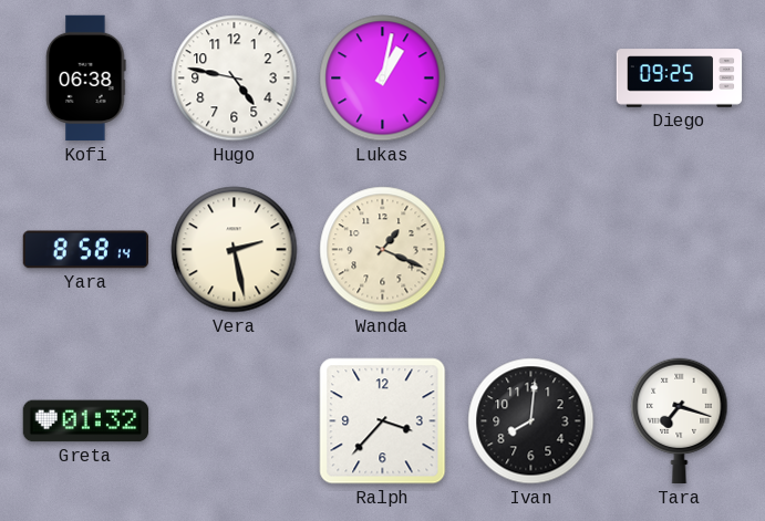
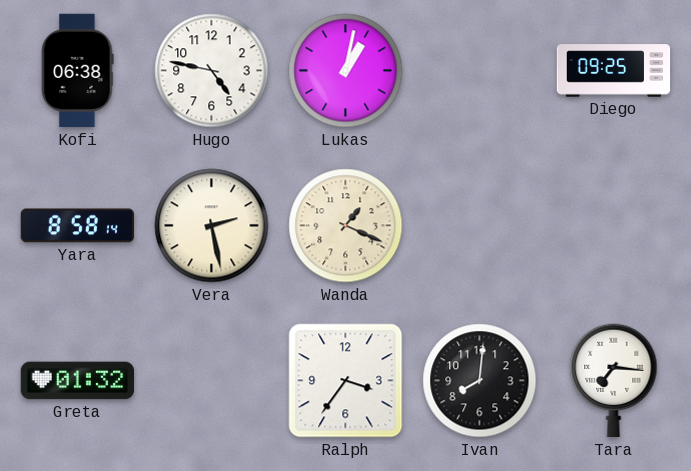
Ralph: 3:37 -> 3:36 (346, 381)
Tara: 7:18 -> 7:16 (614, 381)
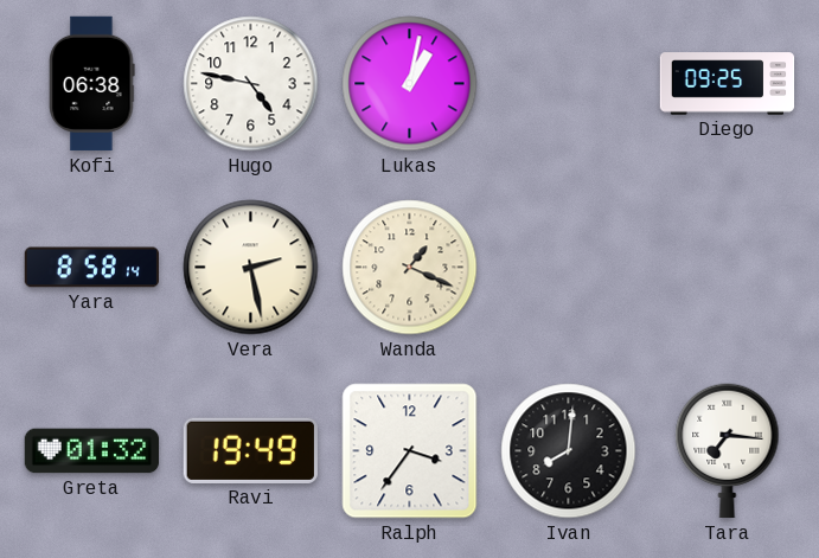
Ravi: none -> 19:49 (250, 450)
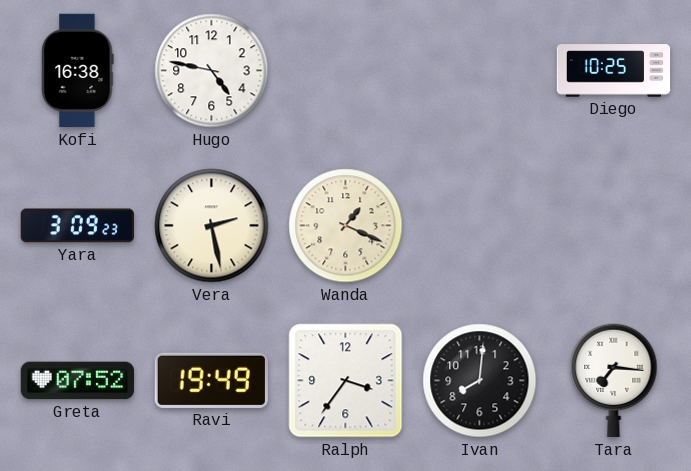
Kofi: 06:38 -> 16:38 (78, 71)
Lukas: 1:02 -> none (410, 84)
Diego: 09:25 -> 10:25 (614, 71)
Yara: 8:58 -> 3:09 (77, 226)
Greta: 01:32 -> 07:52 (78, 381)
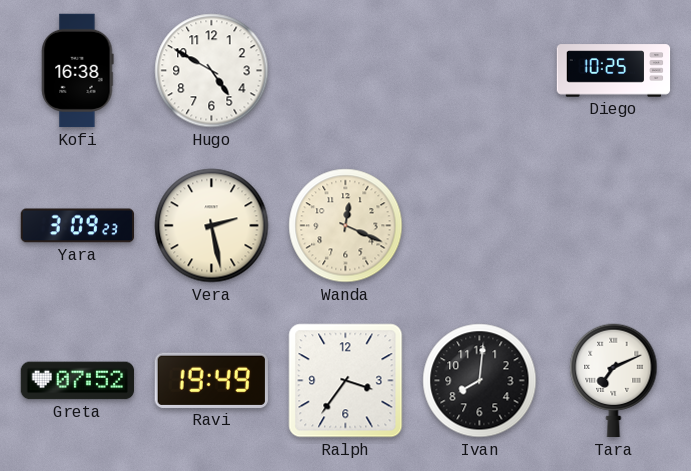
Hugo: 4:47 -> 4:50 (212, 71)
Wanda: 1:19 -> 12:19 (346, 226)
Tara: 7:16 -> 7:11 (614, 381)
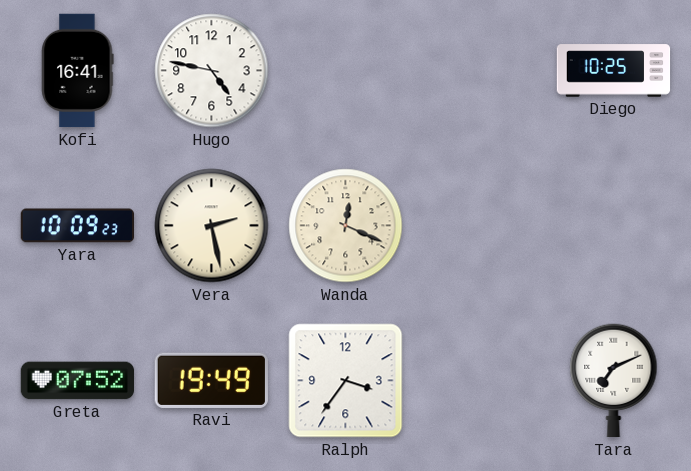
Kofi: 16:38 -> 16:41 (78, 71)
Hugo: 4:50 -> 4:47 (212, 71)
Yara: 3:09 -> 10:09 (77, 226)
Ivan: 8:01 -> none (480, 381)
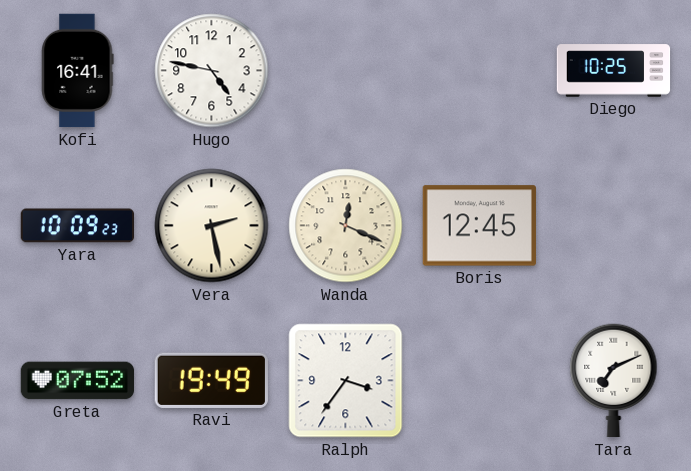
Boris: none -> 12:45 (479, 226)
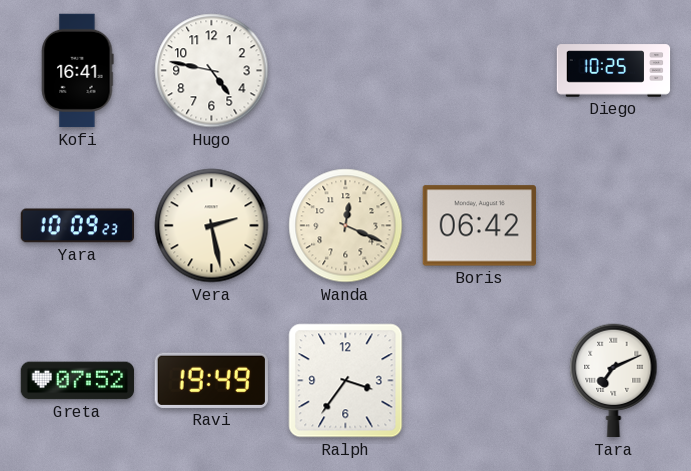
Boris: 12:45 -> 06:42 (479, 226)
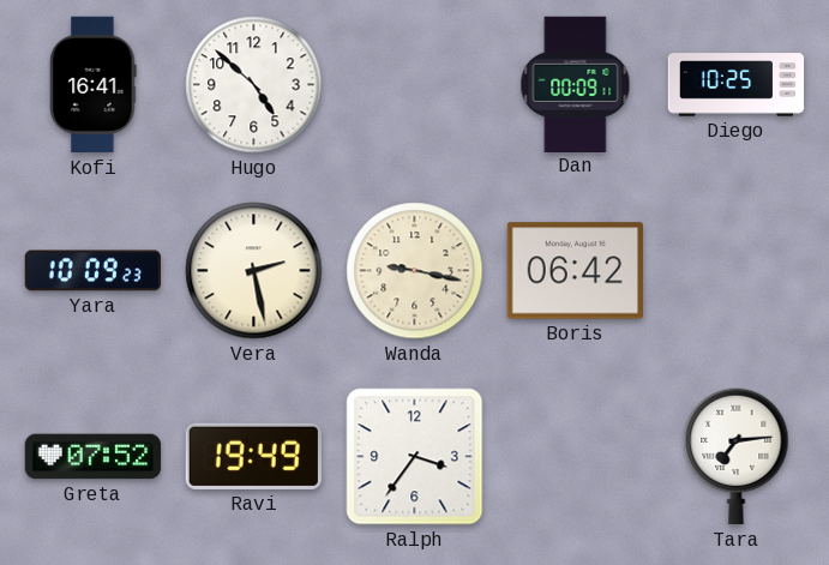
Hugo: 4:47 -> 4:52 (254, 85)
Dan: none -> 00:09 (576, 84)
Wanda: 12:19 -> 9:17 (415, 271)
Tara: 7:11 -> 7:14 (737, 457)
